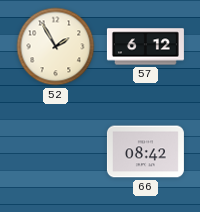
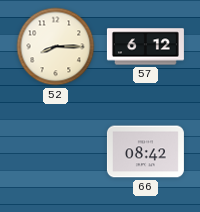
52: 1:55 -> 8:15 (56, 47)
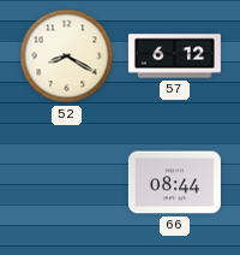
52: 8:15 -> 8:20 (67, 57)
66: 08:42 -> 08:44 (174, 183)
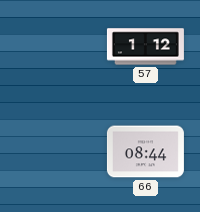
52: 8:20 -> none (67, 57)
57: 6:12 -> 1:12 (145, 47)
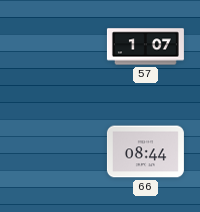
57: 1:12 -> 1:07 (145, 47)
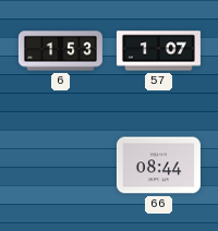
6: none -> 1:53 (60, 51)
